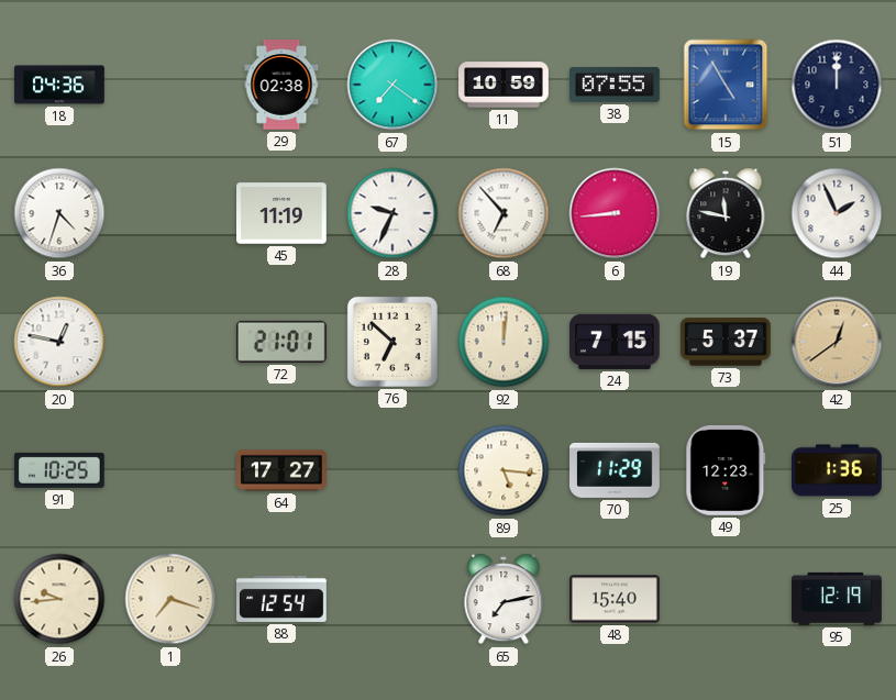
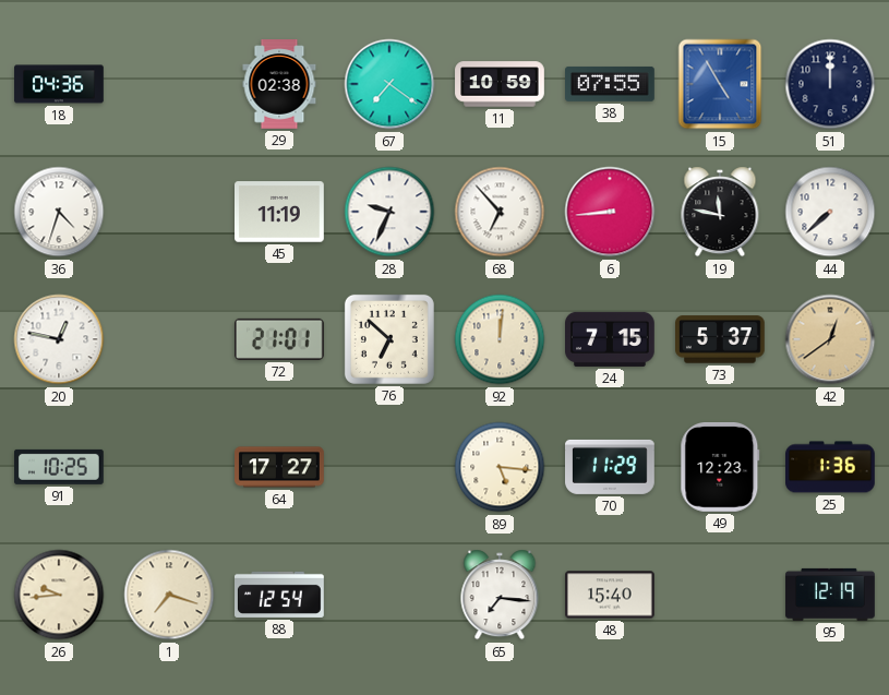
44: 1:56 -> 7:38 (830, 212)
65: 7:13 -> 7:16 (500, 595)
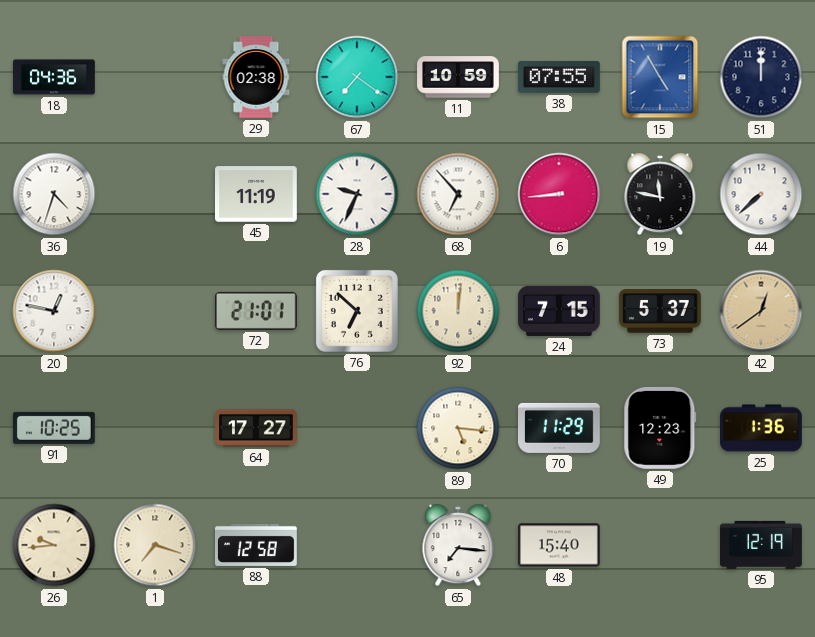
88: 12:54 -> 12:58 (257, 545)
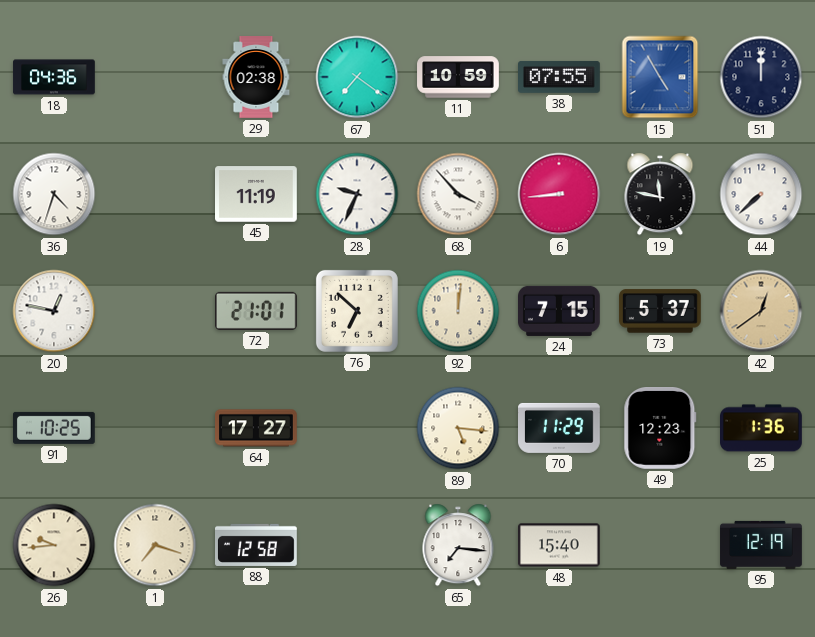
68: 6:53 -> 3:53 (458, 194)
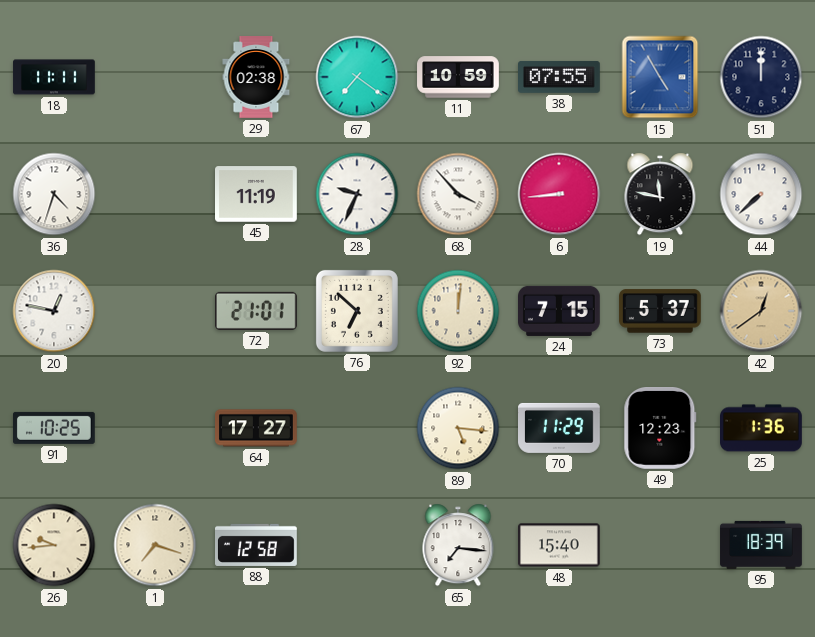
18: 04:36 -> 11:11 (54, 77)
95: 12:19 -> 18:39 (761, 545)
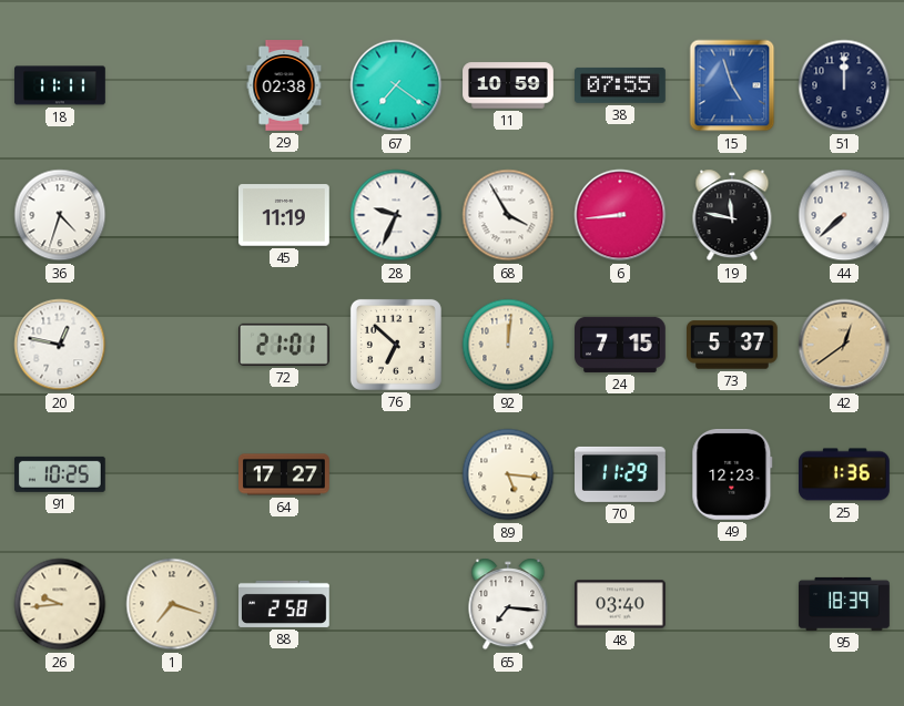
15: 4:55 -> 4:57 (732, 85)
68: 3:53 -> 3:55 (508, 215)
88: 12:58 -> 2:58 (285, 604)
48: 15:40 -> 03:40 (621, 604)
